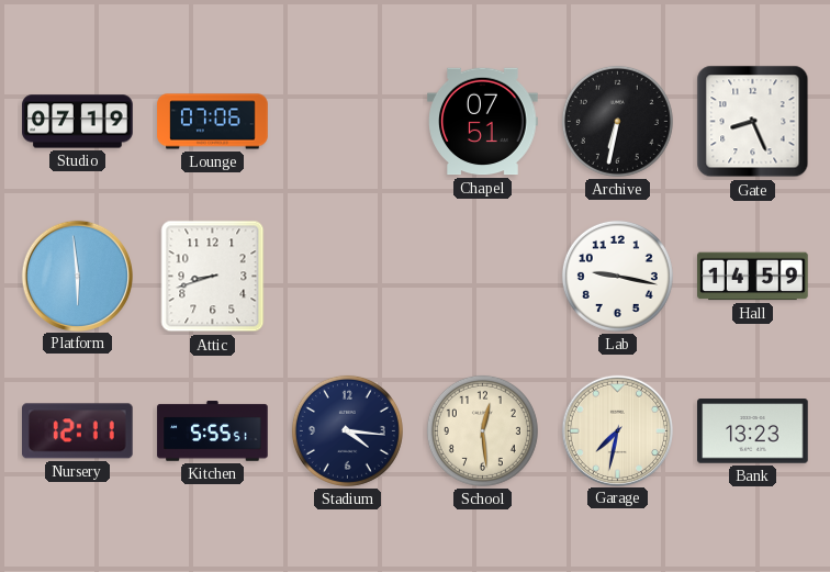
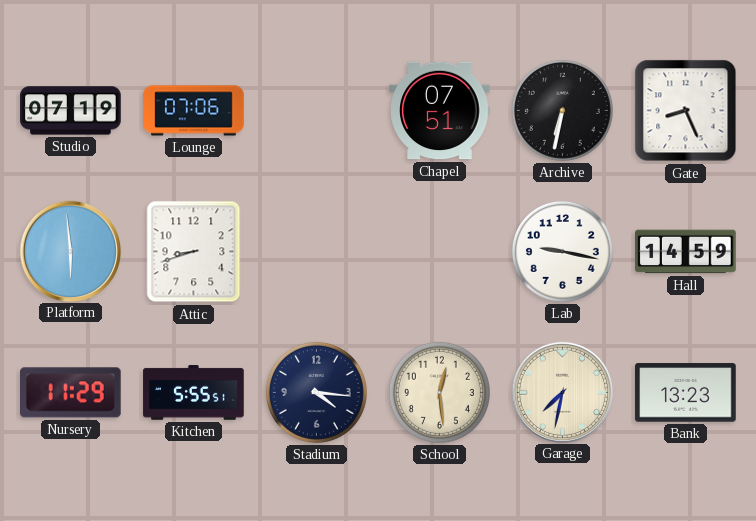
Nursery: 12:11 -> 11:29 (71, 393)
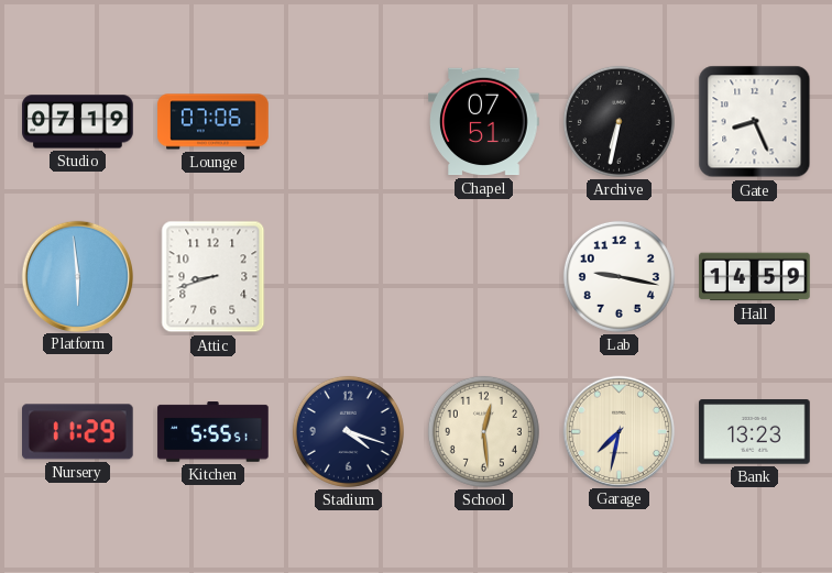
Stadium: 4:16 -> 4:18 (348, 431)
